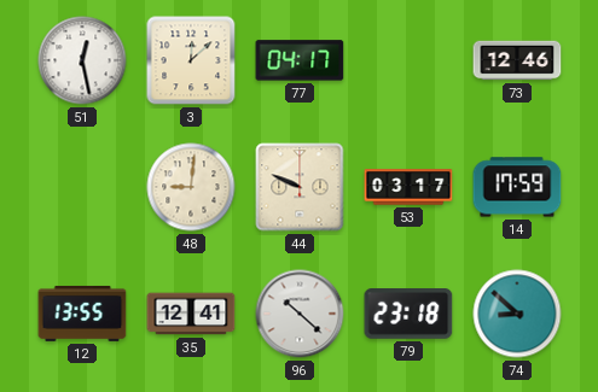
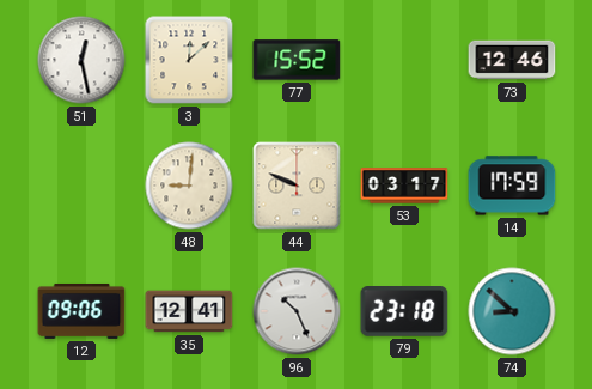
77: 04:17 -> 15:52 (297, 60)
12: 13:55 -> 09:06 (81, 311)
96: 10:22 -> 10:26 (297, 311)
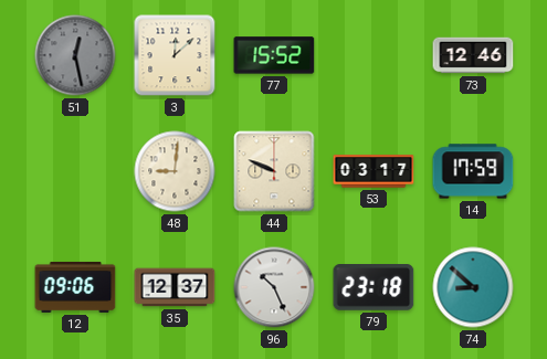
51 dial: white -> grey (75, 55)
35: 12:41 -> 12:37 (175, 287)
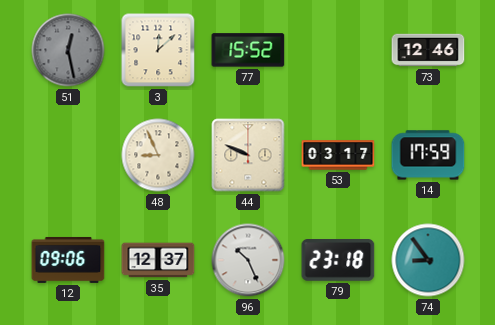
48: 9:01 -> 8:56 (158, 155)
74: 8:52 -> 8:54 (428, 260)
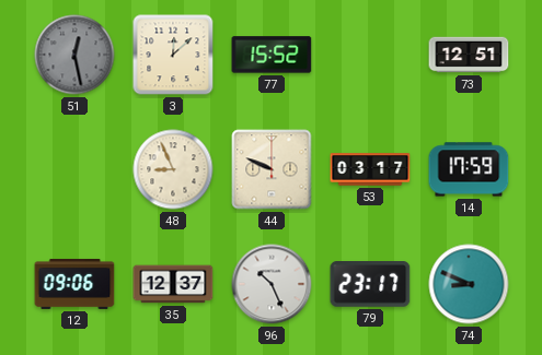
73: 12:46 -> 12:51 (469, 55)
79: 23:18 -> 23:17 (370, 285)
74: 8:54 -> 8:49 (469, 284)
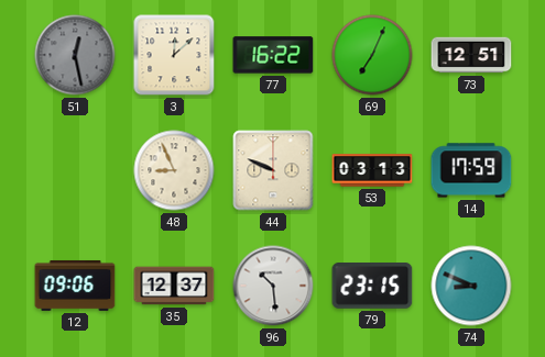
77: 15:52 -> 16:22 (273, 55)
69: none -> 7:04 (372, 55)
53: 03:17 -> 03:13 (372, 170)
96: 10:26 -> 10:29 (273, 286)
79: 23:17 -> 23:15 (372, 287)
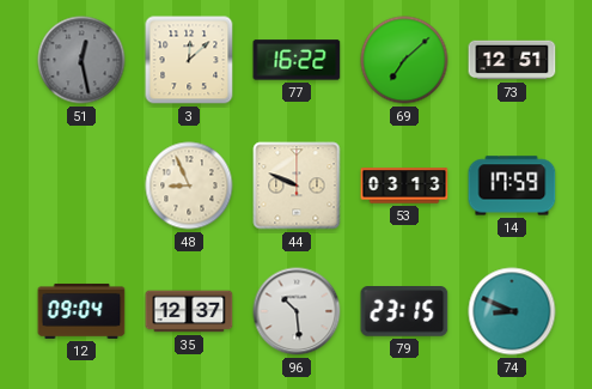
69: 7:04 -> 7:08 (404, 60)
12: 09:06 -> 09:04 (81, 311)
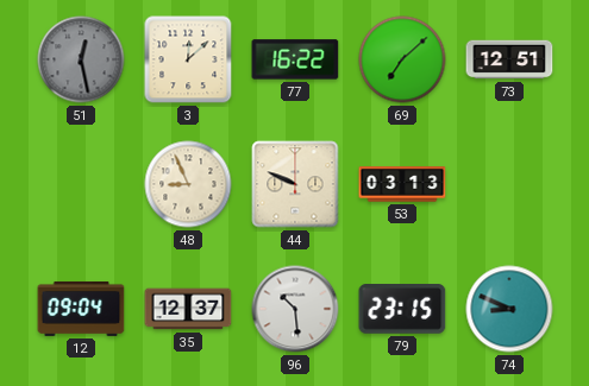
14: 17:59 -> none (512, 186)
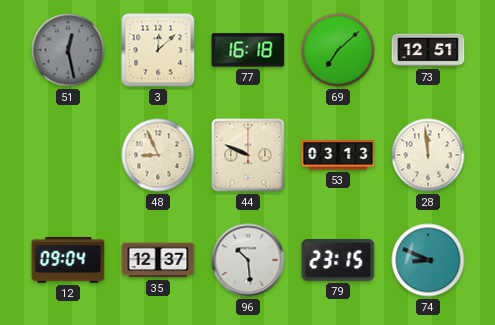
77: 16:22 -> 16:18 (248, 50)
28: none -> 11:59 (428, 155)
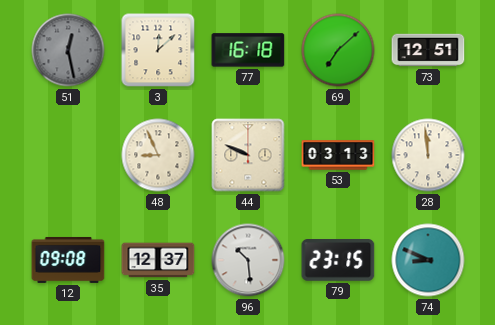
12: 09:04 -> 09:08 (68, 260)
